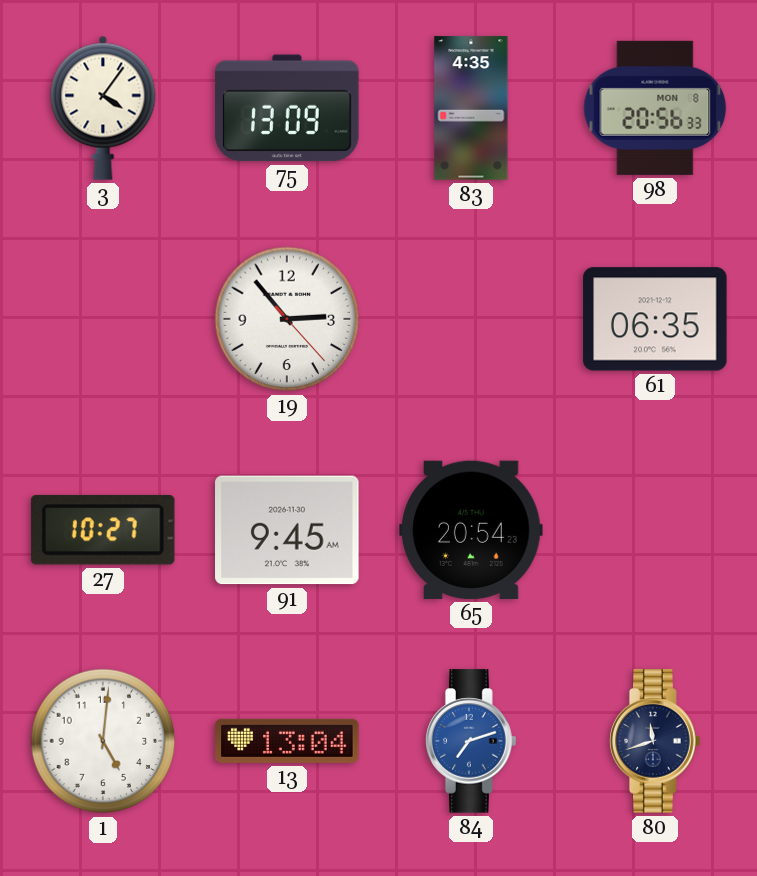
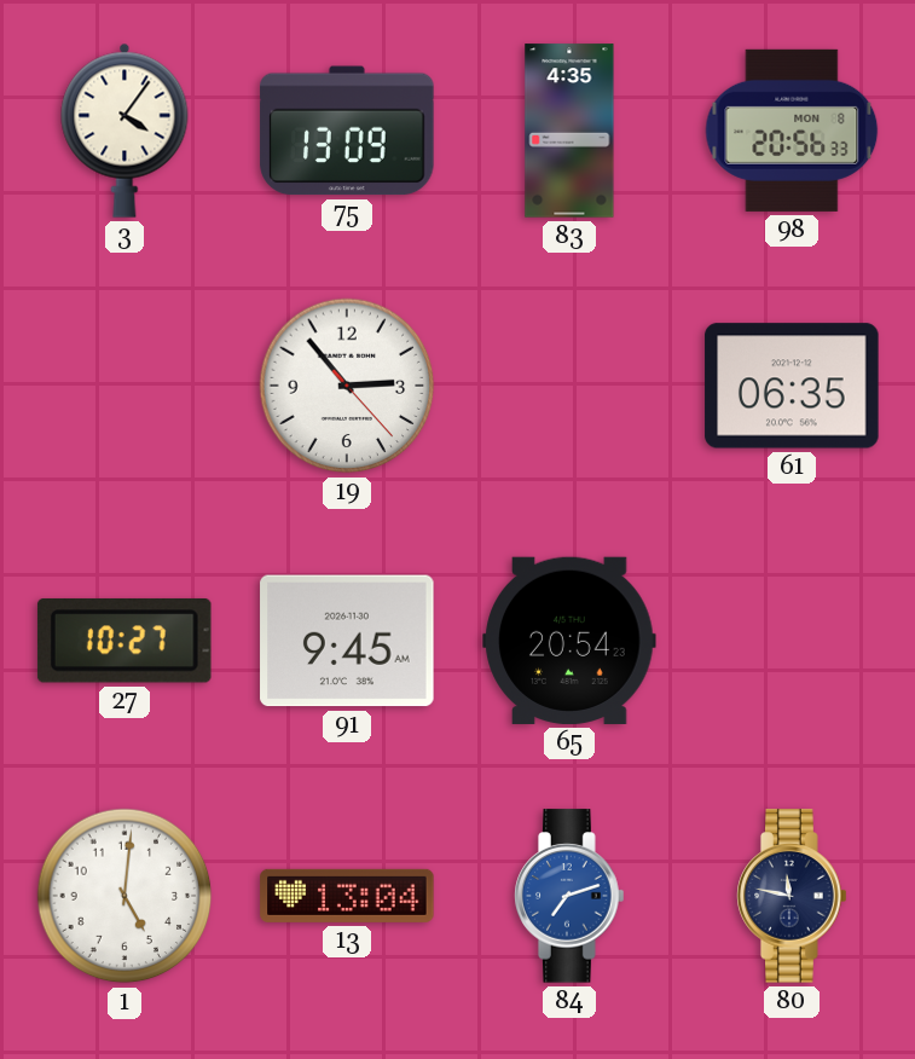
80: 11:42 -> 11:47 (792, 896)
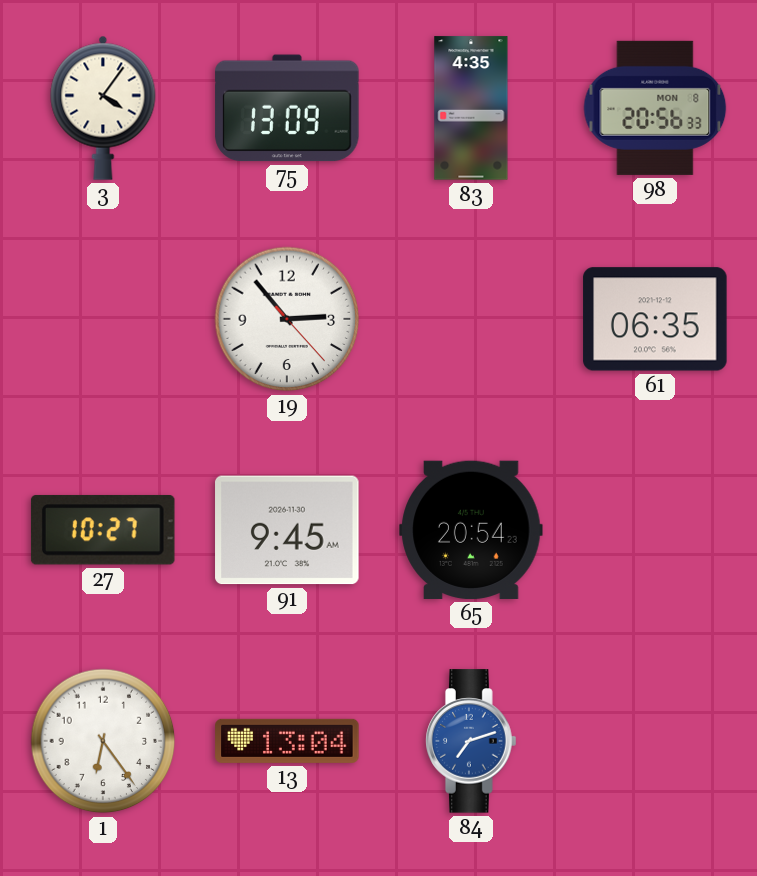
1: 5:01 -> 6:24 (103, 741)
80: 11:47 -> none (792, 896)
